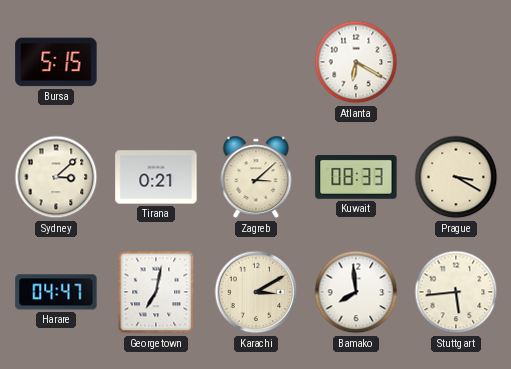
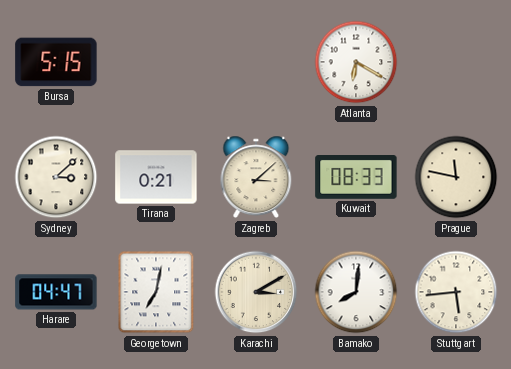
Prague: 3:20 -> 11:47 (456, 177)
Bamako: 7:59 -> 8:01 (356, 292)
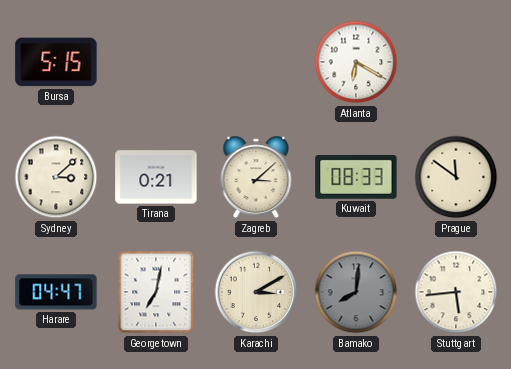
Prague: 11:47 -> 11:51 (456, 177)
Bamako dial: white -> grey (356, 292)
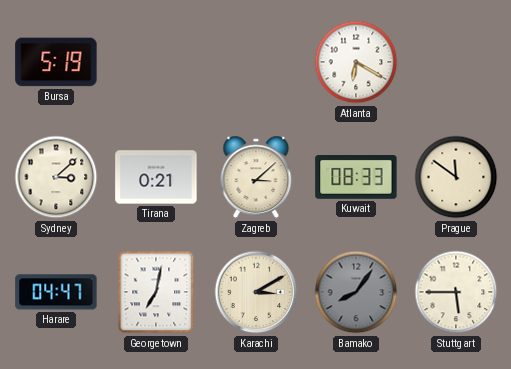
Bursa: 5:15 -> 5:19 (56, 62)
Bamako: 8:01 -> 8:06 (356, 292)
Stuttgart: 5:44 -> 5:45 (456, 292)
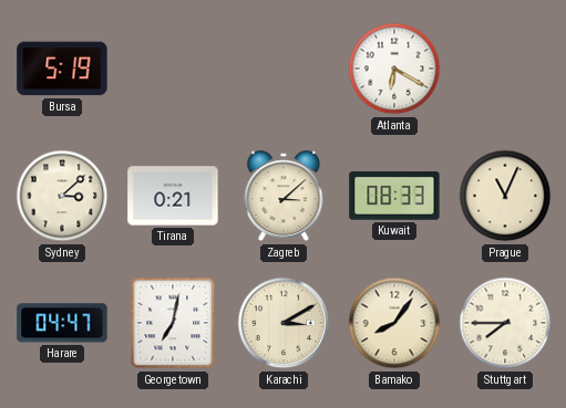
Prague: 11:51 -> 11:04 (505, 196)
Bamako dial: grey -> cream (394, 323)
Stuttgart: 5:45 -> 7:45 (505, 323)
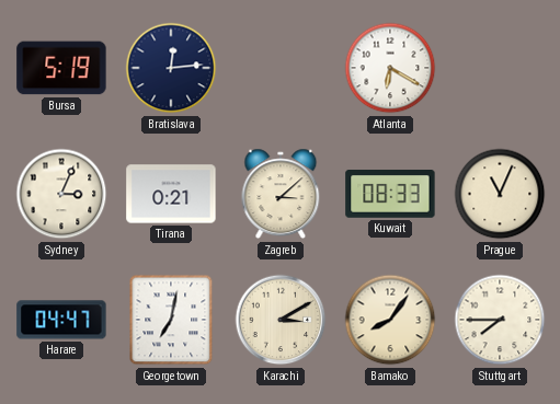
Bratislava: none -> 12:14 (171, 68)
Sydney: 3:08 -> 3:04 (61, 194)
